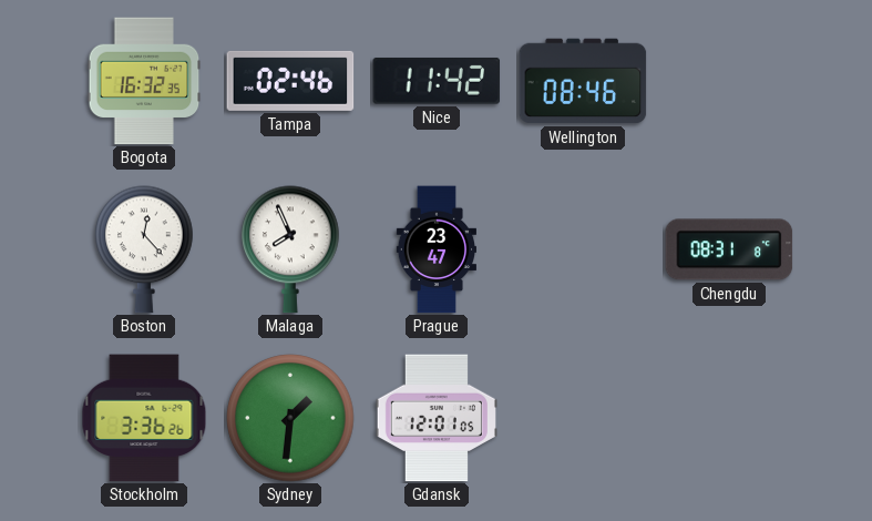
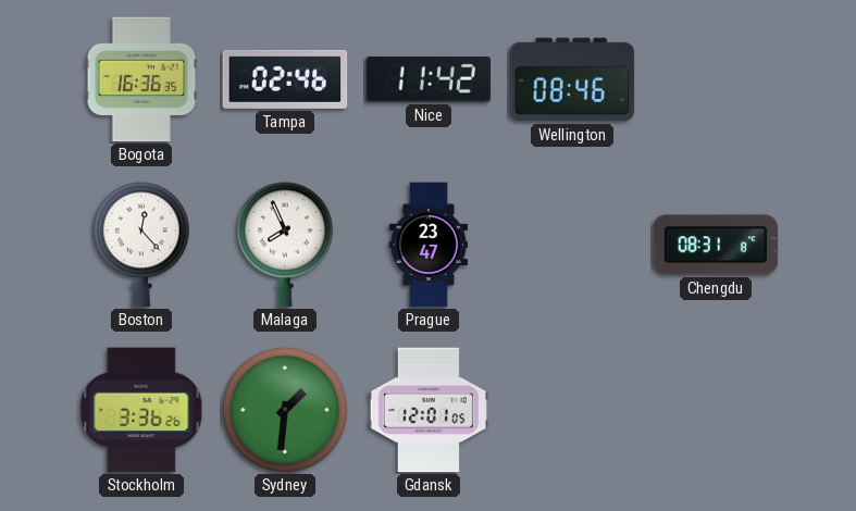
Bogota: 16:32 -> 16:36 (141, 79)
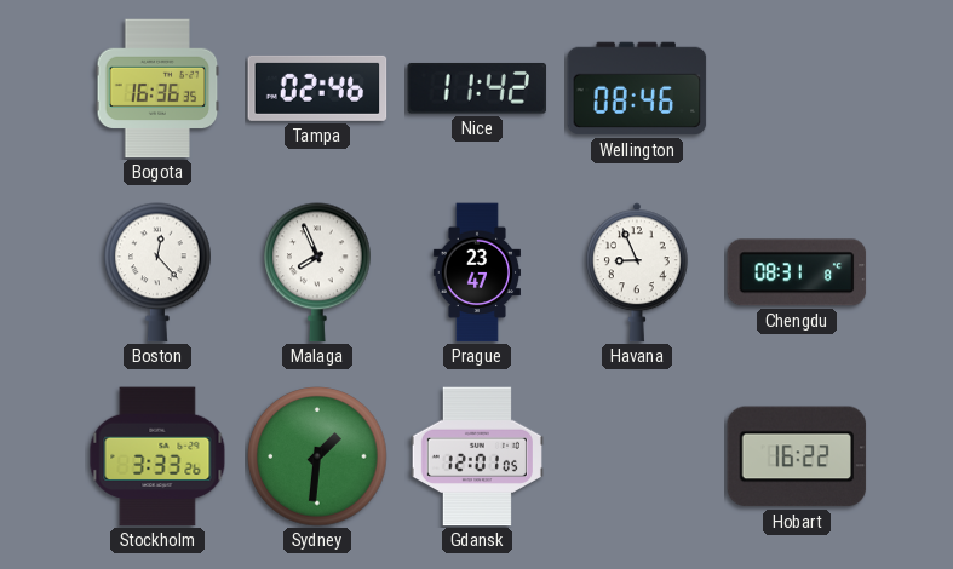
Havana: none -> 8:56 (637, 272)
Stockholm: 3:36 -> 3:33 (157, 456)
Hobart: none -> 16:22 (797, 456)
